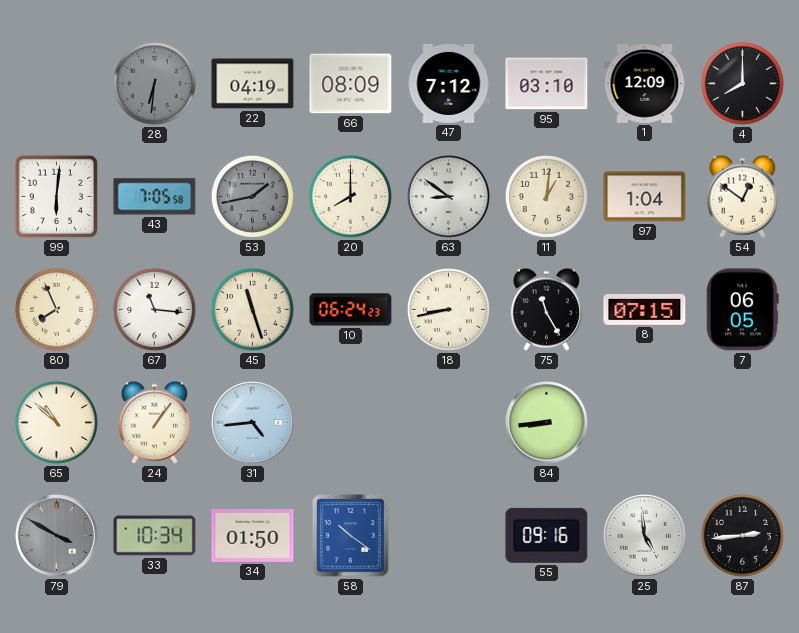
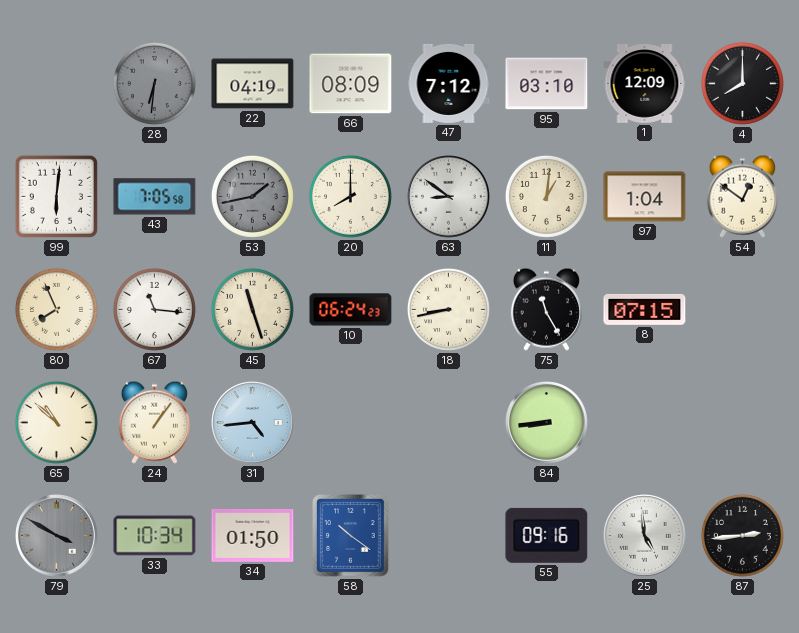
7: 06:05 -> none (743, 310)
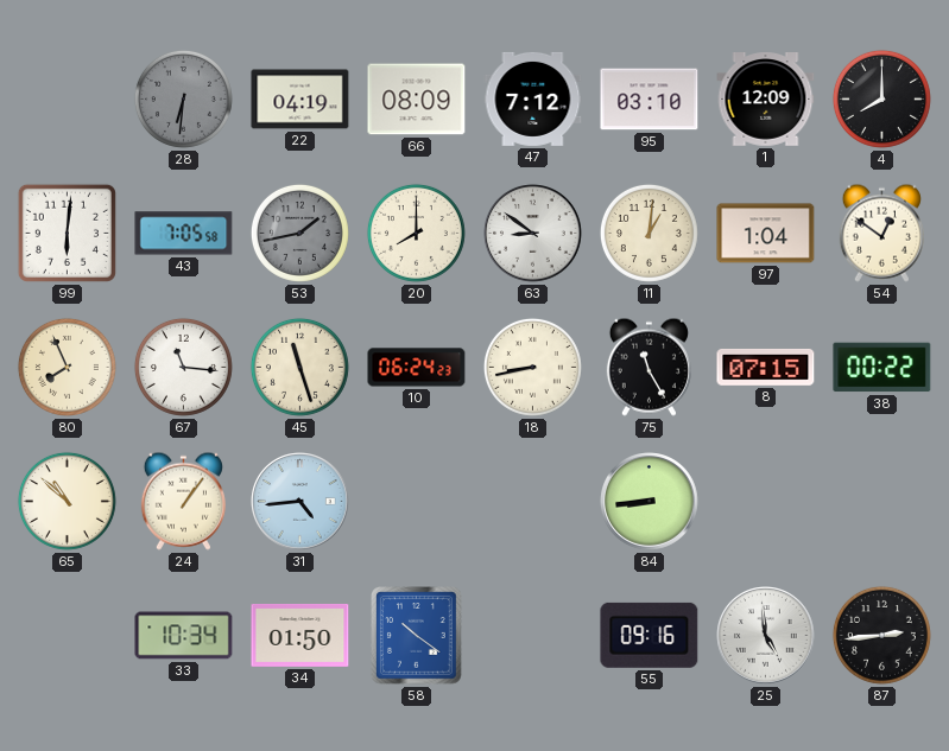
38: none -> 00:22 (882, 368)
79: 3:50 -> none (57, 536)
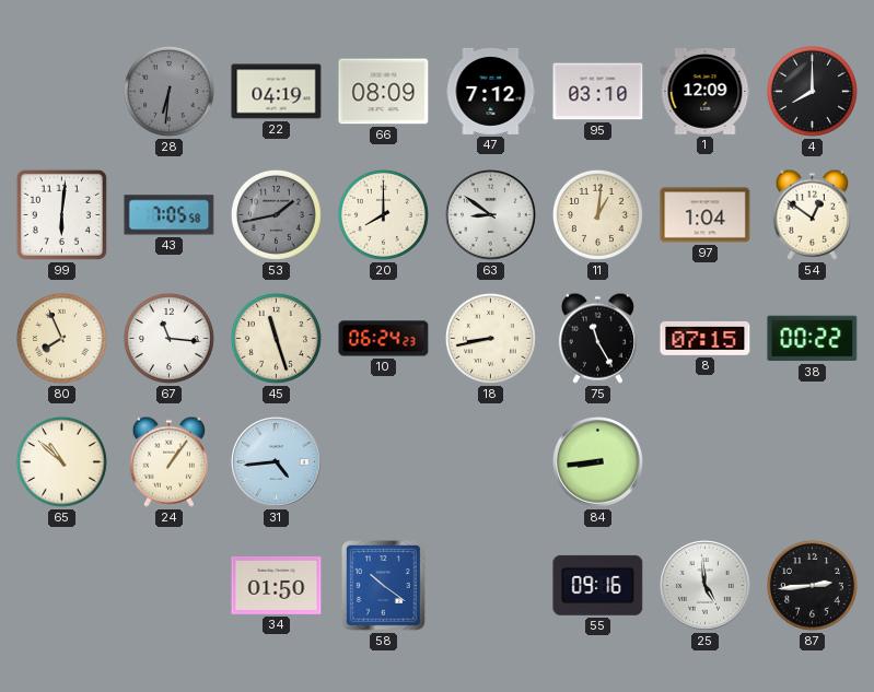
33: 10:34 -> none (184, 636)
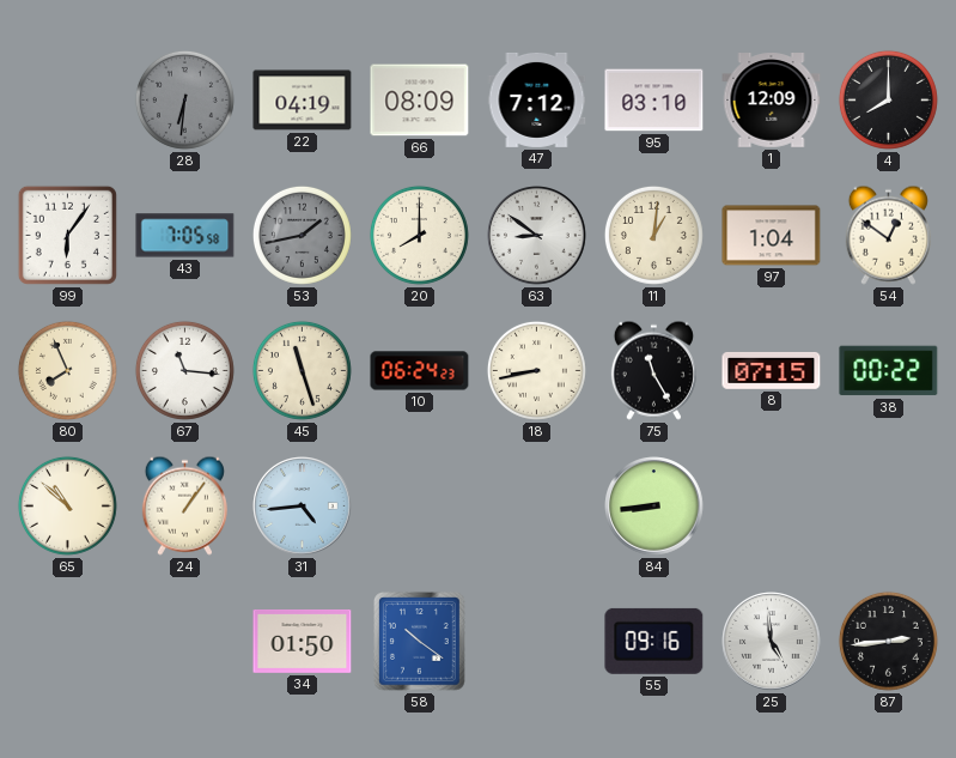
99: 6:01 -> 6:06 (67, 235)
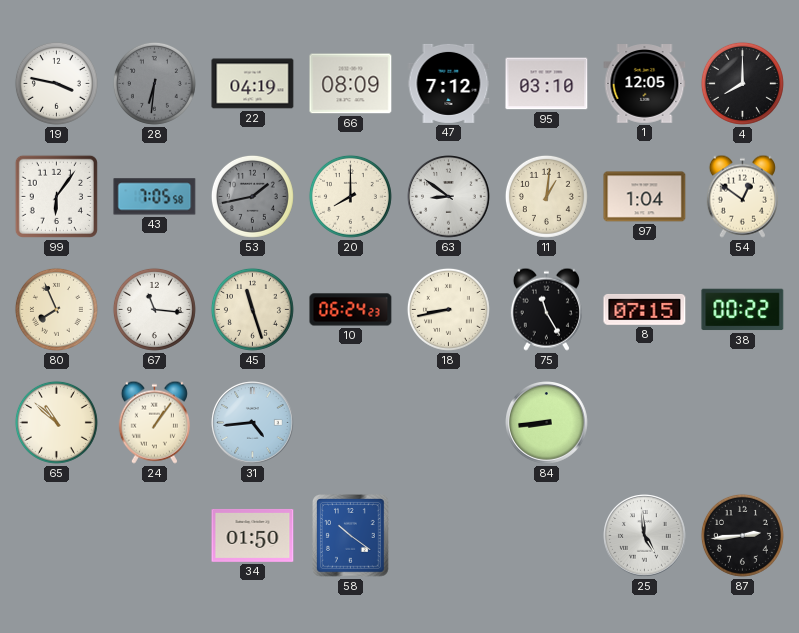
19: none -> 3:47 (56, 83)
1: 12:09 -> 12:05 (645, 84)
55: 09:16 -> none (654, 641)
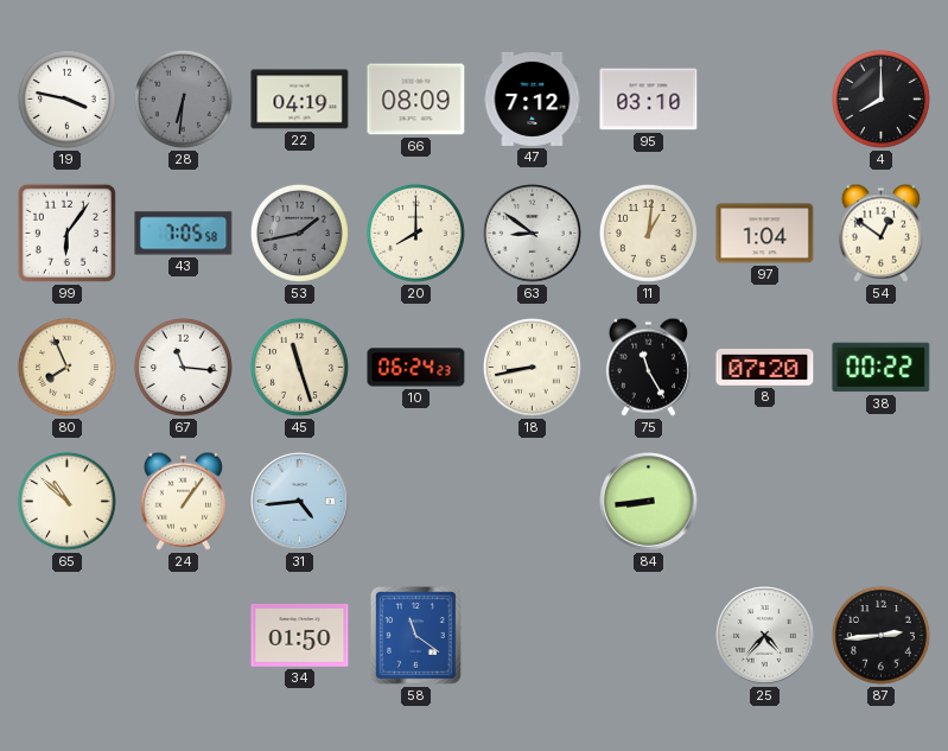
1: 12:05 -> none (645, 84)
8: 07:15 -> 07:20 (765, 367)
58: 10:21 -> 11:21 (416, 636)
25: 4:59 -> 4:37 (765, 636)
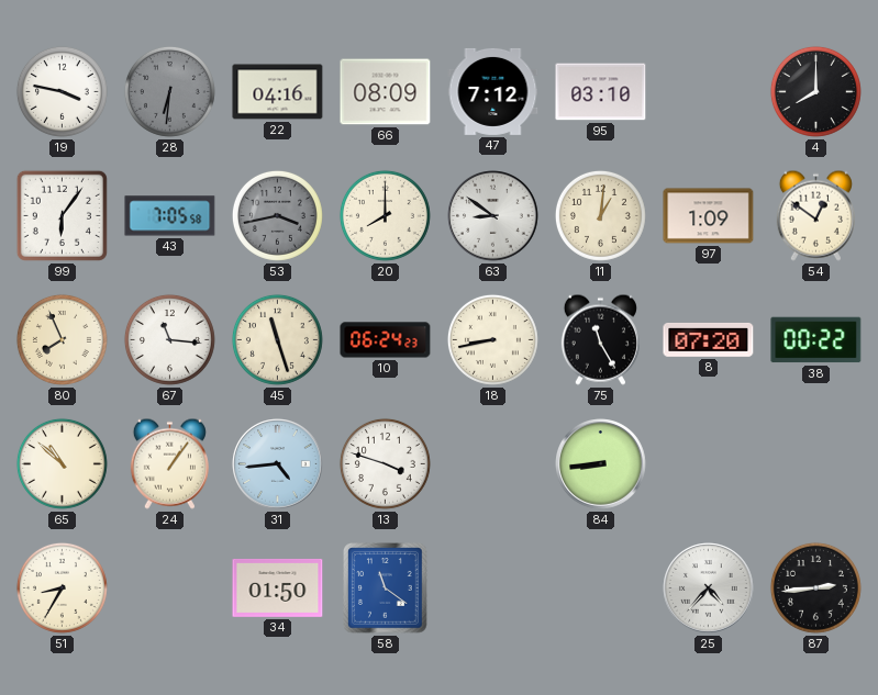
22: 04:19 -> 04:16 (278, 92)
53: 1:43 -> 3:43 (277, 215)
97: 1:04 -> 1:09 (709, 216)
13: none -> 3:48 (385, 463)
51: none -> 8:35 (62, 587)
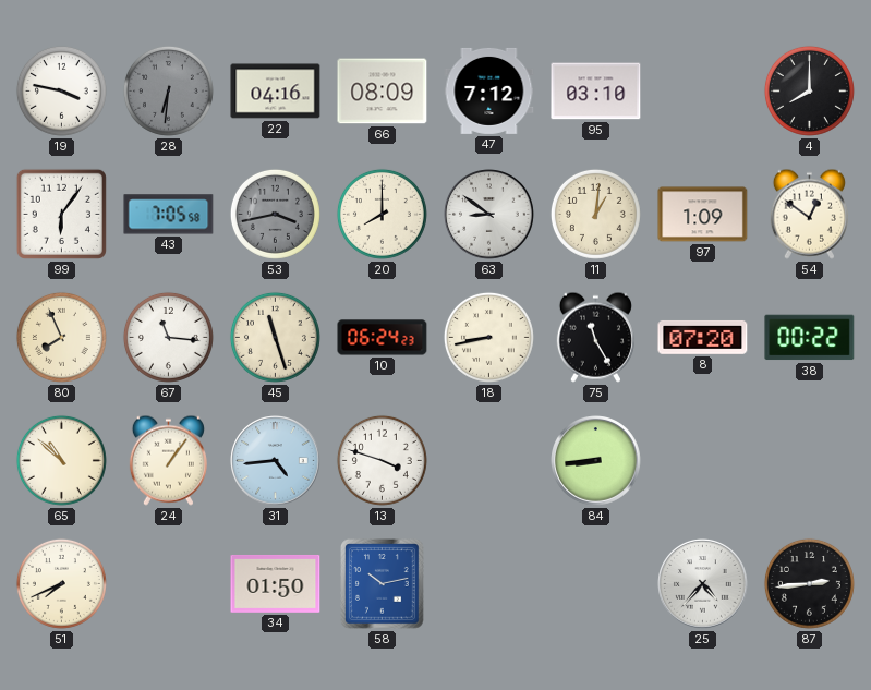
51: 8:35 -> 7:41 (61, 583)
58: 11:21 -> 10:13 (383, 584)
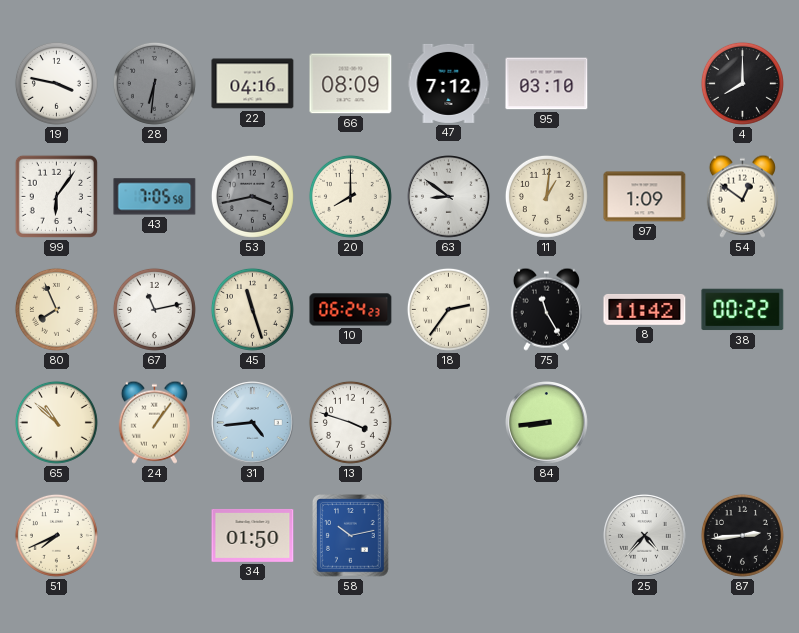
67: 11:16 -> 11:13 (154, 309)
18: 8:43 -> 2:36 (448, 309)
8: 07:20 -> 11:42 (645, 309)
